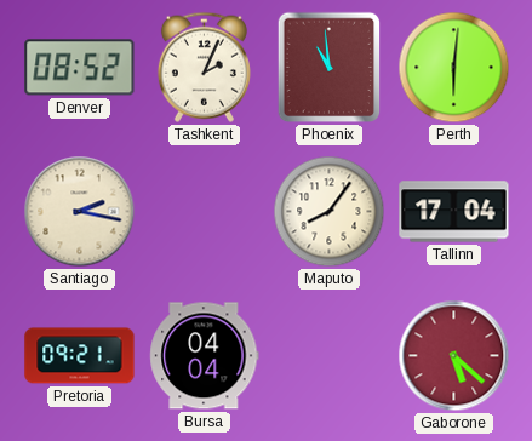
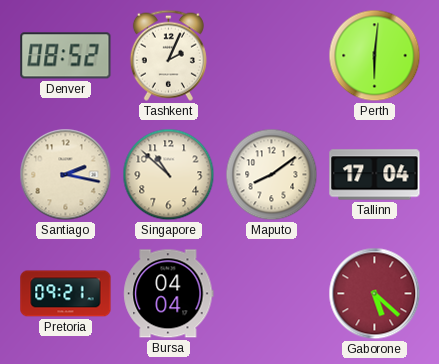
Phoenix: 10:59 -> none (330, 68)
Singapore: none -> 10:52 (169, 175)
Maputo: 8:06 -> 8:09 (272, 175)
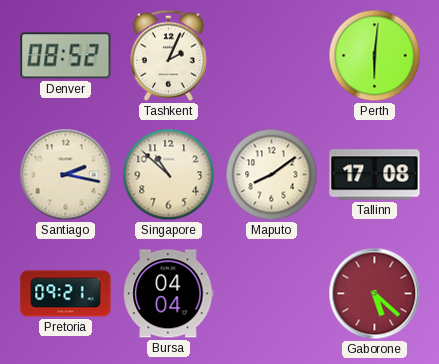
Tallinn: 17:04 -> 17:08 (375, 175)
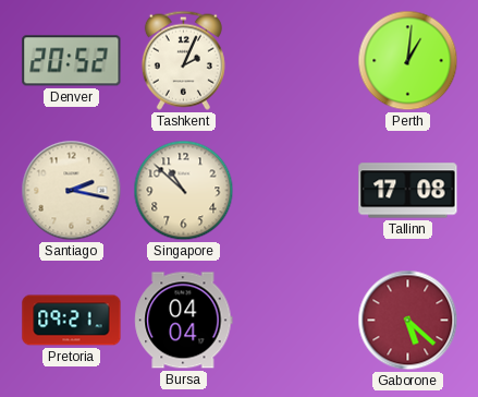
Denver: 08:52 -> 20:52 (72, 61)
Perth: 6:01 -> 1:01 (408, 61)
Maputo: 8:09 -> none (272, 175)
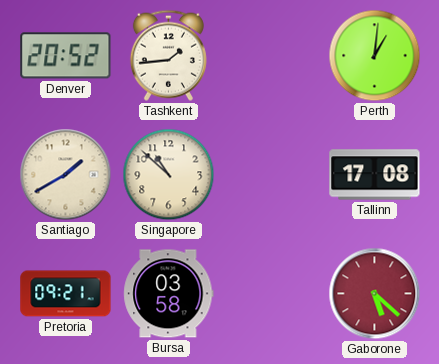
Tashkent: 2:04 -> 1:44 (168, 55)
Santiago: 2:17 -> 1:40 (66, 175)
Bursa: 04:04 -> 03:58 (169, 294)
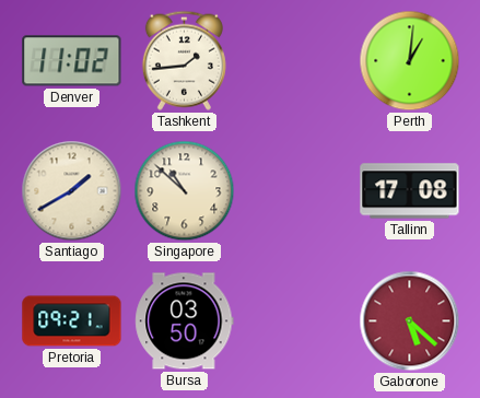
Denver: 20:52 -> 11:02 (72, 61)
Bursa: 03:58 -> 03:50 (185, 321)
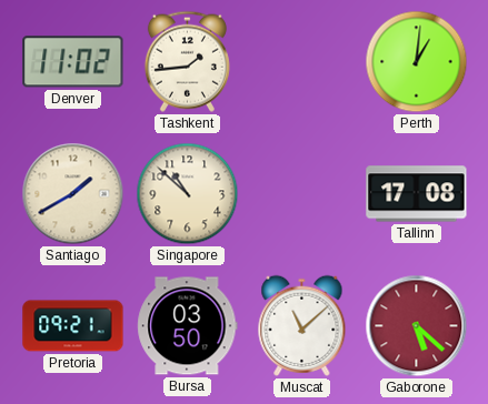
Muscat: none -> 11:08 (302, 325)
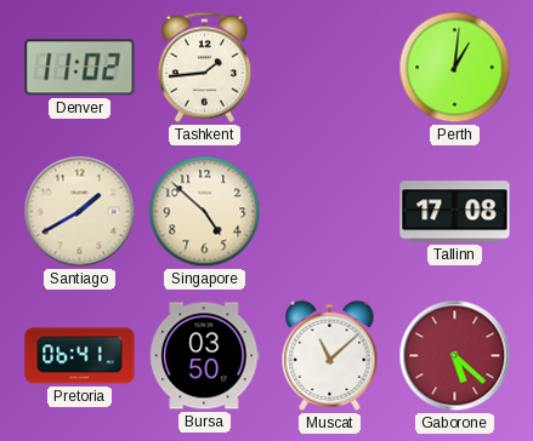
Singapore: 10:52 -> 4:52 (205, 212)
Pretoria: 09:21 -> 06:41 (80, 356)
